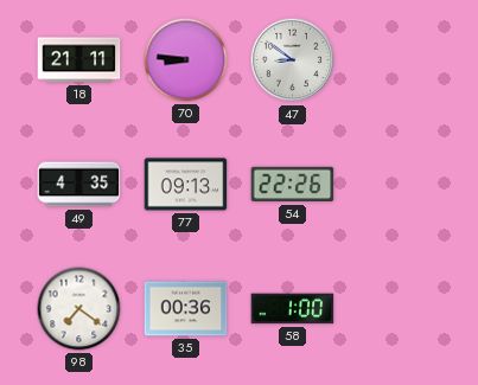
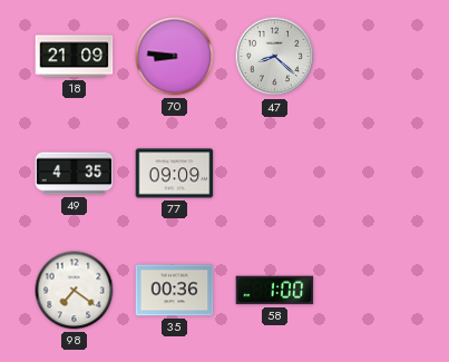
18: 21:11 -> 21:09 (75, 57)
47: 8:51 -> 8:22 (275, 57)
77: 09:13 -> 09:09 (175, 174)
54: 22:26 -> none (293, 185)
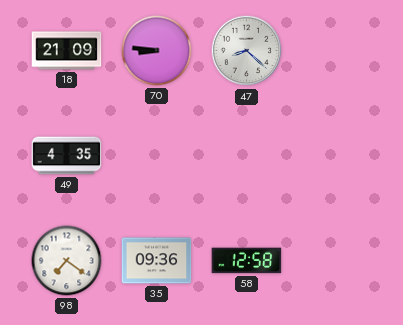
77: 09:09 -> none (175, 174)
35: 00:36 -> 09:36 (157, 261)
58: 1:00 -> 12:58 (247, 261)
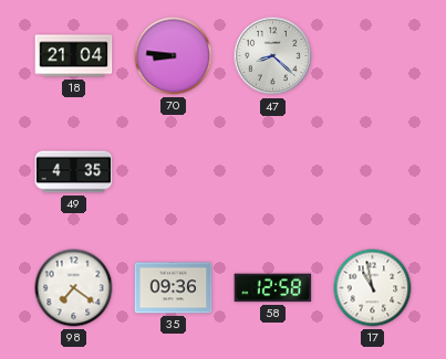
18: 21:09 -> 21:04 (74, 56)
17: none -> 10:58 (373, 288)
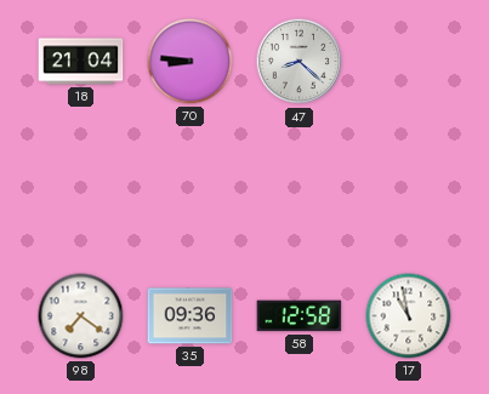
49: 4:35 -> none (74, 172)
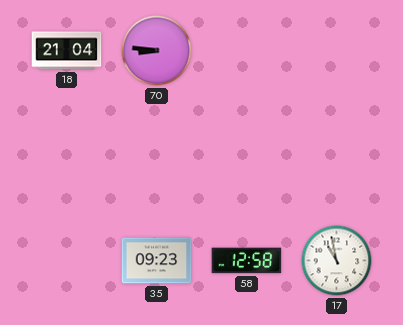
47: 8:22 -> none (300, 62)
98: 7:21 -> none (81, 316)
35: 09:36 -> 09:23 (157, 261)
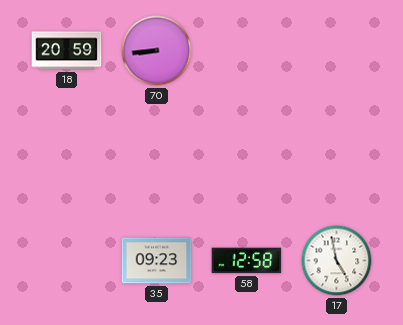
18: 21:04 -> 20:59 (67, 51)
70: 8:46 -> 8:44 (157, 51)
17: 10:58 -> 4:58 (337, 261)
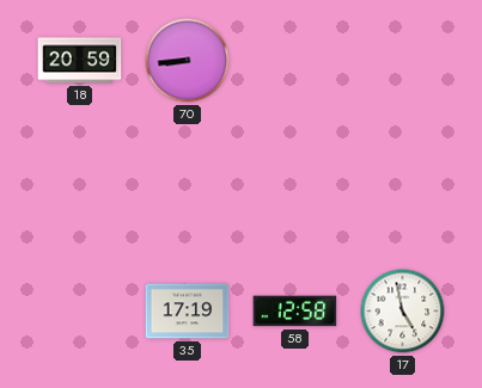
35: 09:23 -> 17:19 (188, 312)
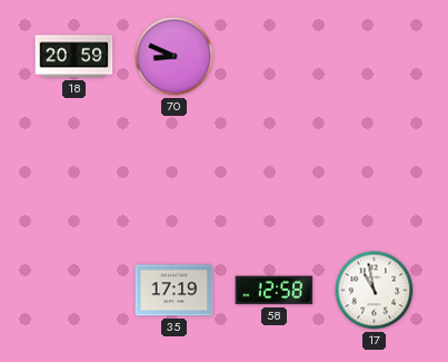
70: 8:44 -> 8:49 (175, 57)
17: 4:58 -> 10:58 (375, 291)
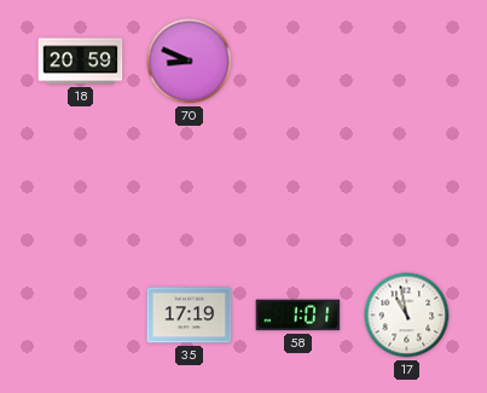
58: 12:58 -> 1:01 (298, 316)
